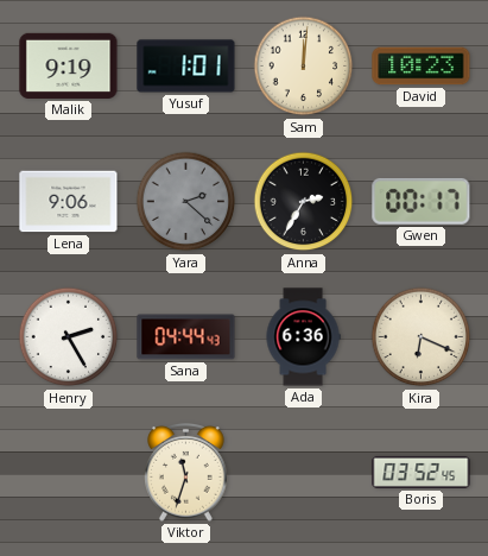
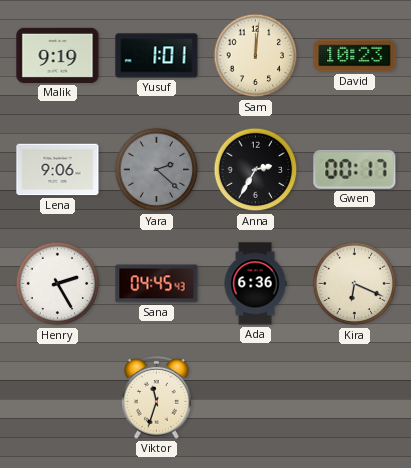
Sana: 04:44 -> 04:45 (157, 284)
Boris: 03:52 -> none (422, 472)
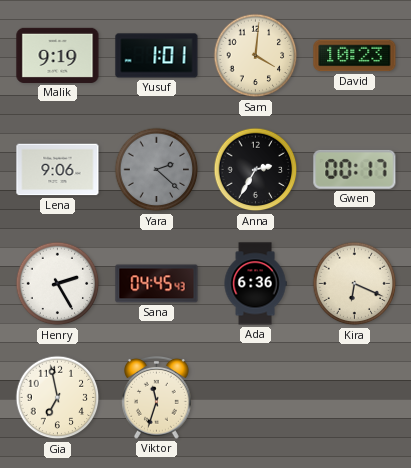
Sam: 12:01 -> 4:01 (256, 56)
Gia: none -> 6:58 (58, 398)
